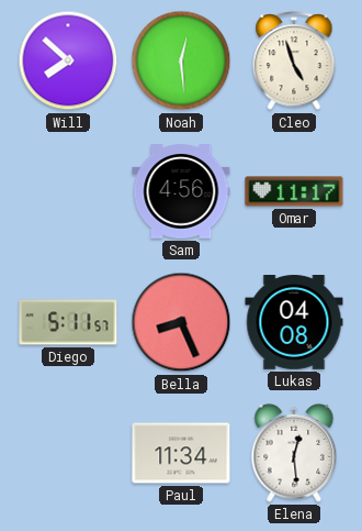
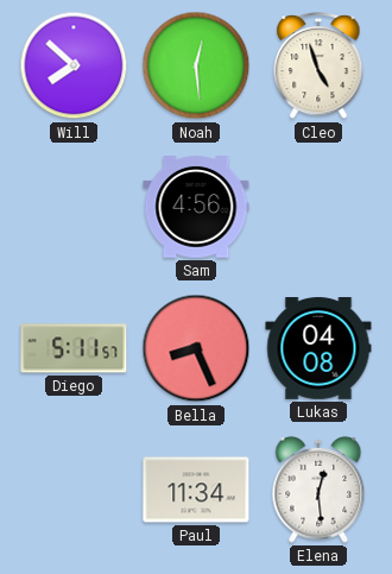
Omar: 11:17 -> none (294, 191)
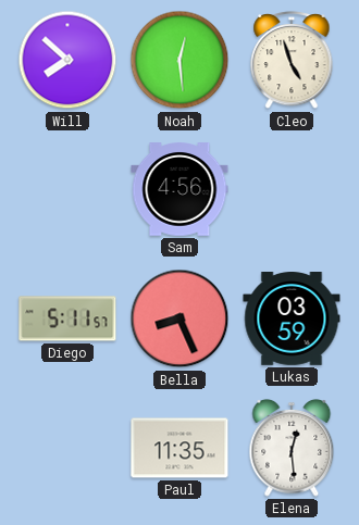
Lukas: 04:08 -> 03:59 (292, 320)
Paul: 11:34 -> 11:35 (179, 448)
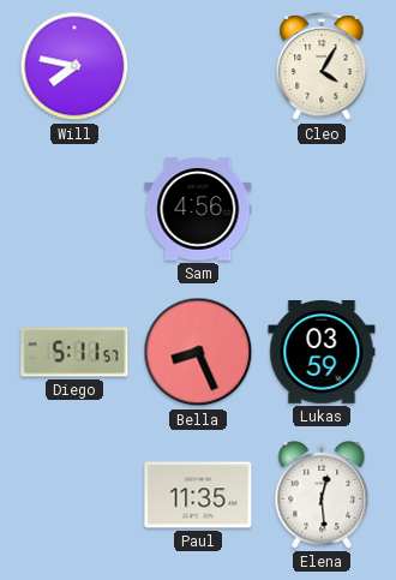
Will: 7:52 -> 7:47 (74, 66)
Noah: 12:29 -> none (179, 60)
Cleo: 4:57 -> 4:05 (322, 66)
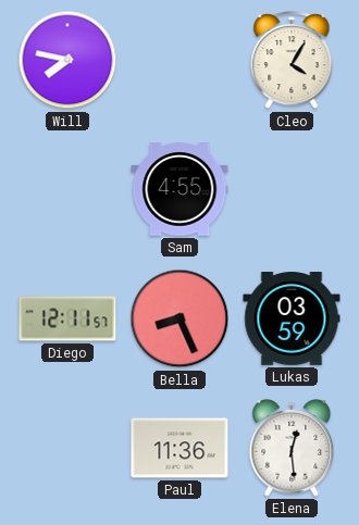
Sam: 4:56 -> 4:55 (179, 189)
Diego: 5:11 -> 12:11 (67, 318)
Paul: 11:35 -> 11:36 (179, 448)
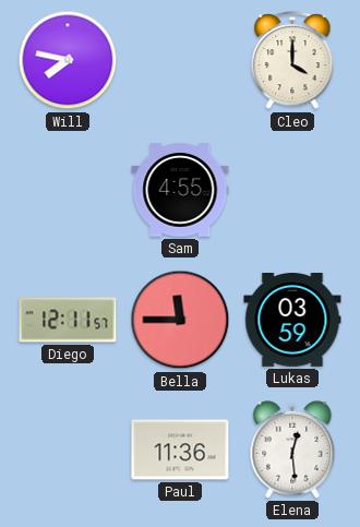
Cleo: 4:05 -> 4:00 (292, 60)
Bella: 8:26 -> 11:45 (180, 320)
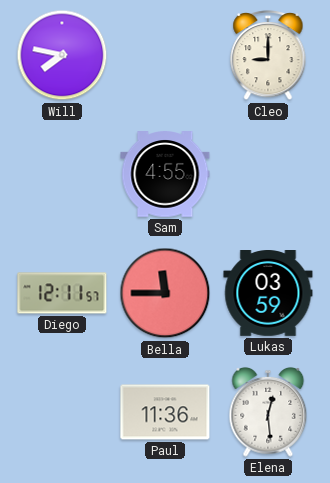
Cleo: 4:00 -> 9:00 (268, 55)
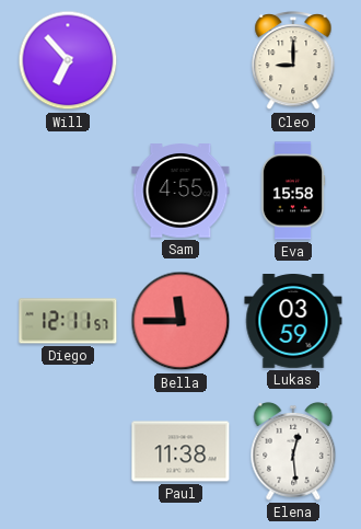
Will: 7:47 -> 6:53 (68, 60)
Eva: none -> 15:58 (293, 191)
Paul: 11:36 -> 11:38 (180, 451)
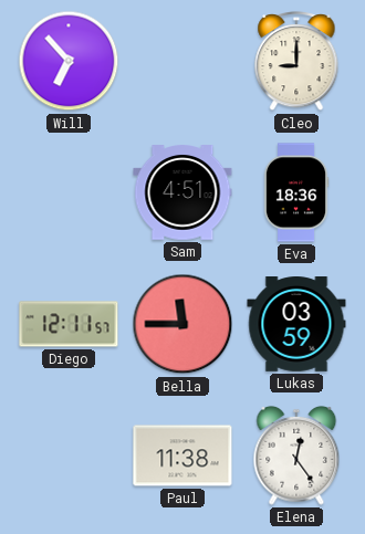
Sam: 4:55 -> 4:51 (182, 192)
Eva: 15:58 -> 18:36 (296, 192)
Elena: 12:29 -> 12:24 (296, 456)
